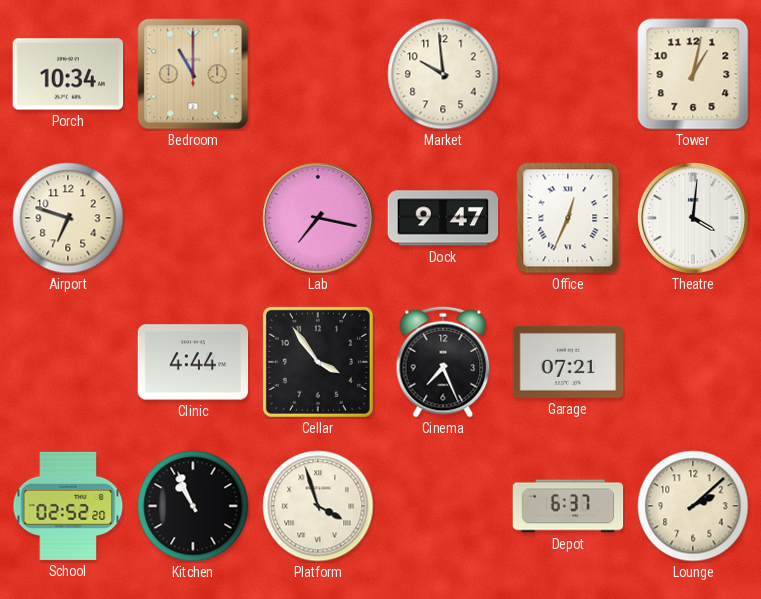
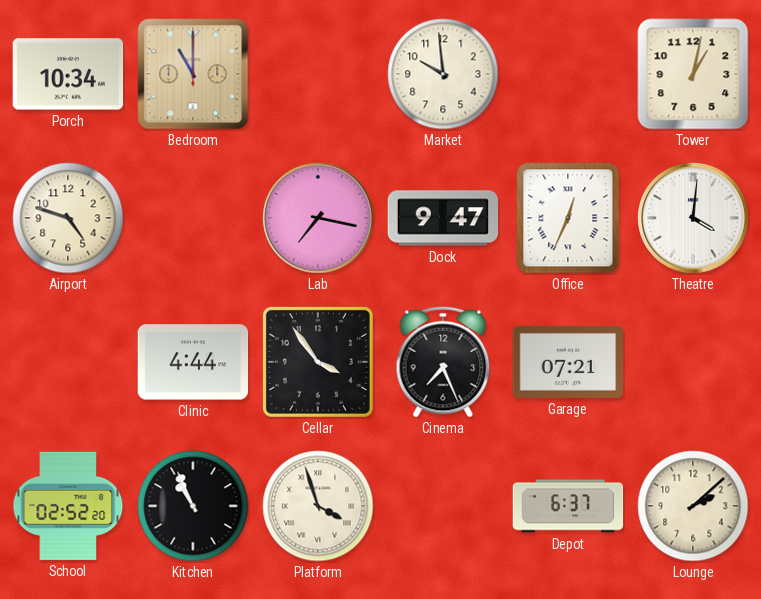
Airport: 6:48 -> 4:48 (68, 218)
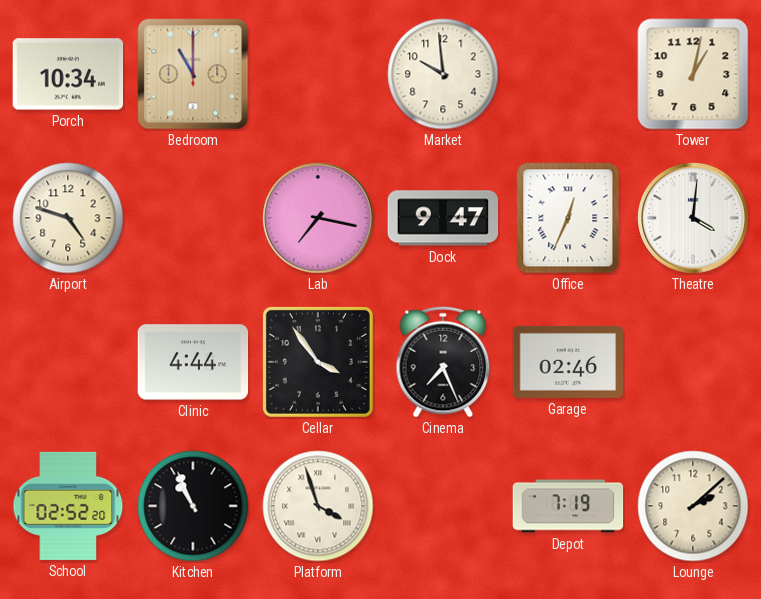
Garage: 07:21 -> 02:46 (568, 362)
Depot: 6:37 -> 7:19 (568, 506)
